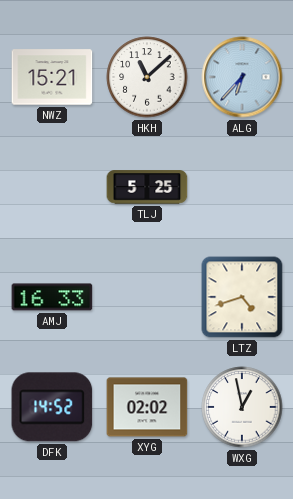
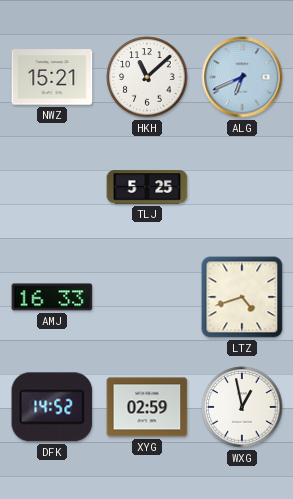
ALG: 6:37 -> 6:41 (242, 77)
XYG: 02:02 -> 02:59 (147, 407)
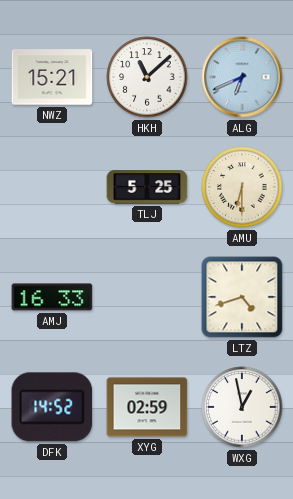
AMU: none -> 6:30 (242, 187)
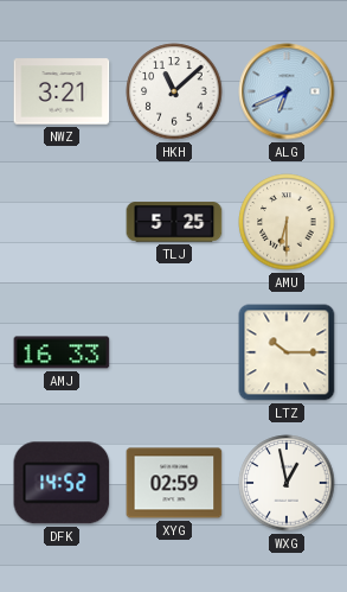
NWZ: 15:21 -> 3:21 (62, 91)
LTZ: 4:42 -> 10:15 (287, 352)
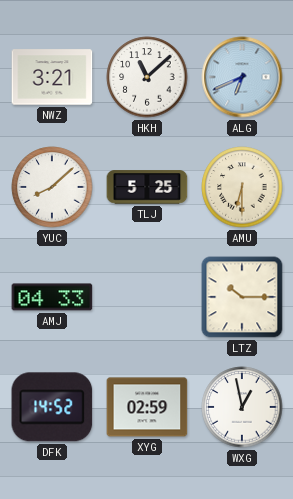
YUC: none -> 8:08 (52, 187)
AMJ: 16:33 -> 04:33 (52, 297)
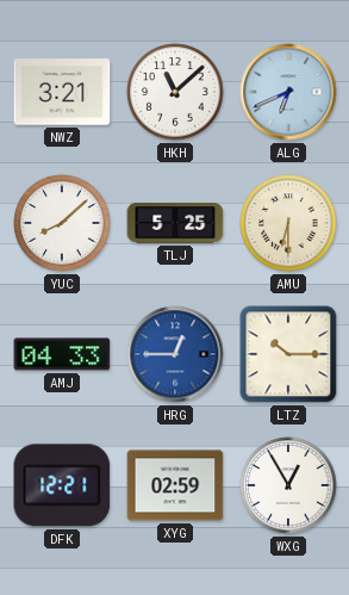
HRG: none -> 12:45 (175, 354)
DFK: 14:52 -> 12:21 (62, 485)
WXG: 12:58 -> 12:55 (288, 485)
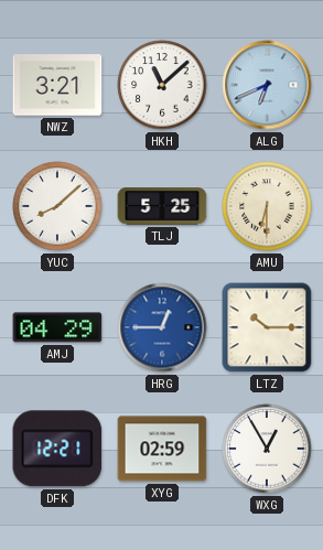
AMJ: 04:33 -> 04:29 (57, 327)
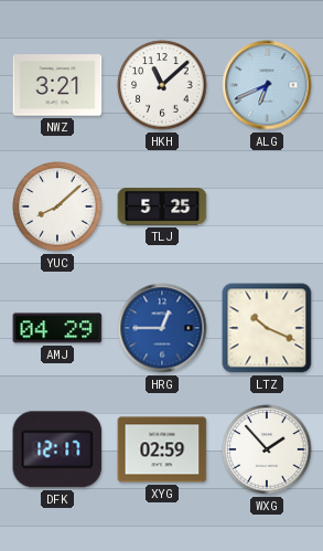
AMU: 6:30 -> none (267, 206)
LTZ: 10:15 -> 10:19 (267, 328)
DFK: 12:21 -> 12:17 (57, 449)
WXG: 12:55 -> 1:53 (267, 449)
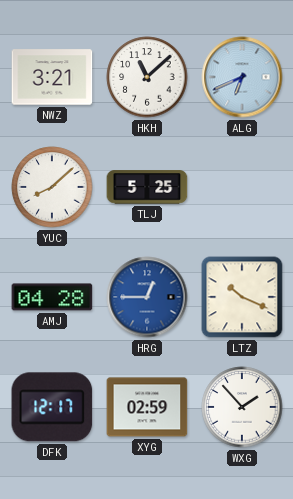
AMJ: 04:29 -> 04:28 (52, 297)
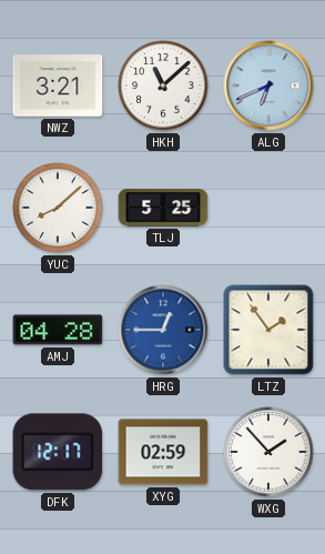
LTZ: 10:19 -> 1:54 (268, 330)
